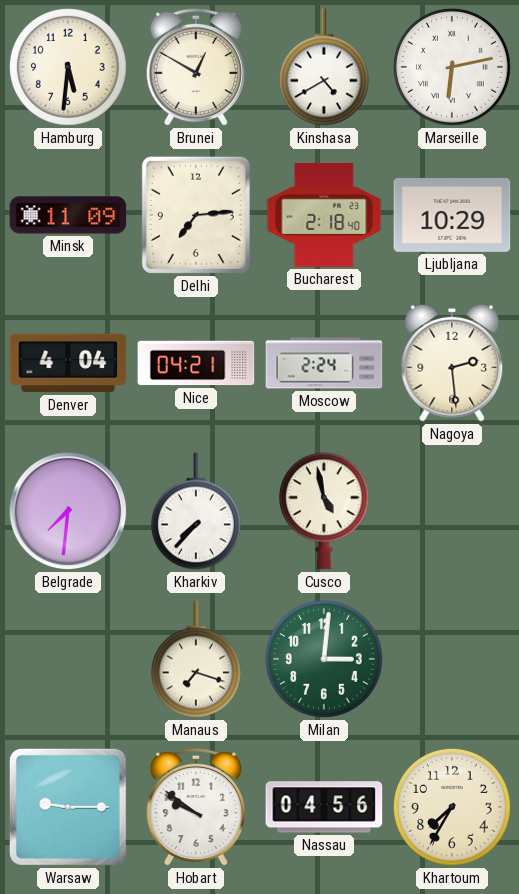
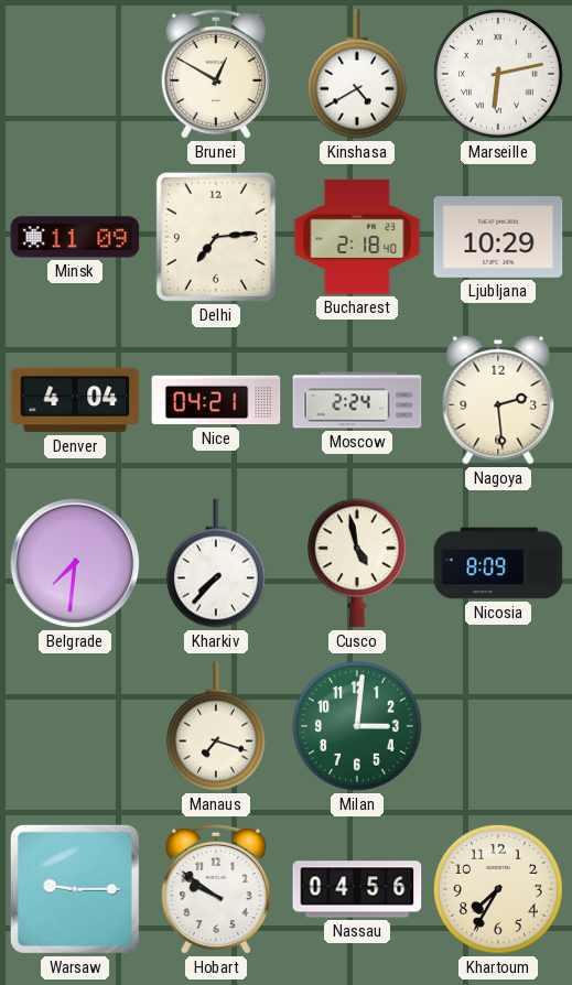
Hamburg: 5:31 -> none (68, 67)
Nicosia: none -> 8:09 (498, 563)
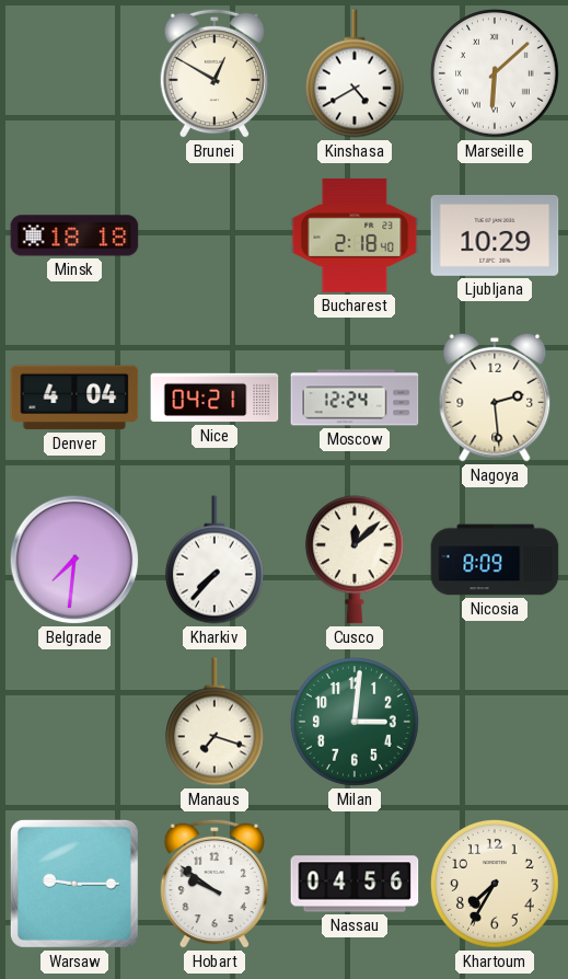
Marseille: 6:13 -> 6:08 (495, 73)
Minsk: 11:09 -> 18:18 (74, 235)
Delhi: 7:14 -> none (216, 237)
Moscow: 2:24 -> 12:24 (355, 398)
Cusco: 4:58 -> 12:08 (355, 560)
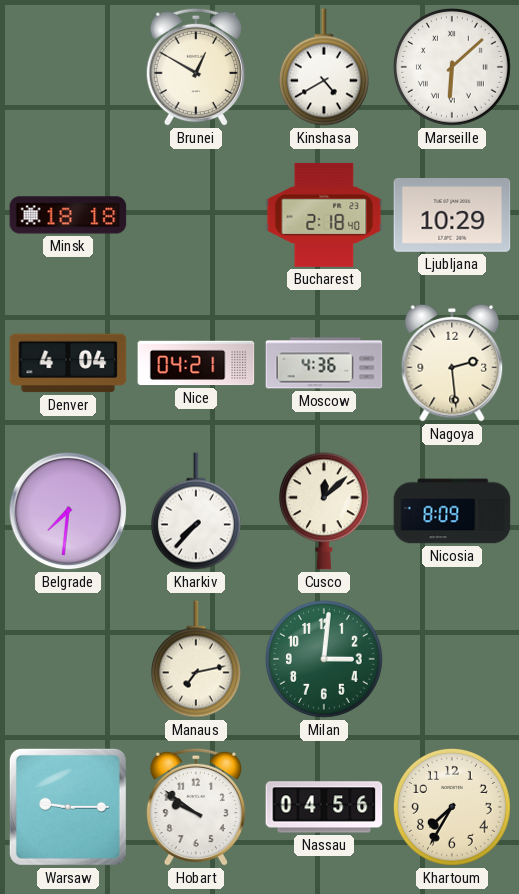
Moscow: 12:24 -> 4:36 (324, 363)
Manaus: 7:18 -> 7:13 (196, 659)
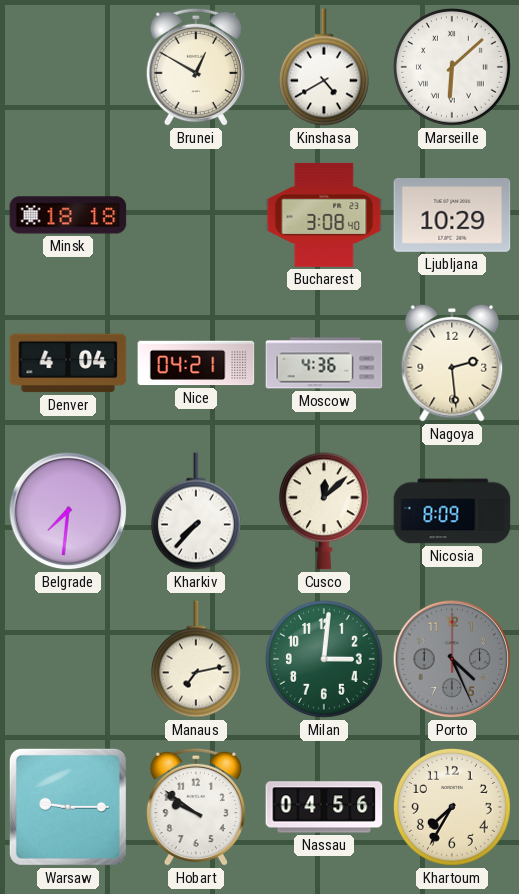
Bucharest: 2:18 -> 3:08 (324, 215)
Porto: none -> 4:26 (452, 659)
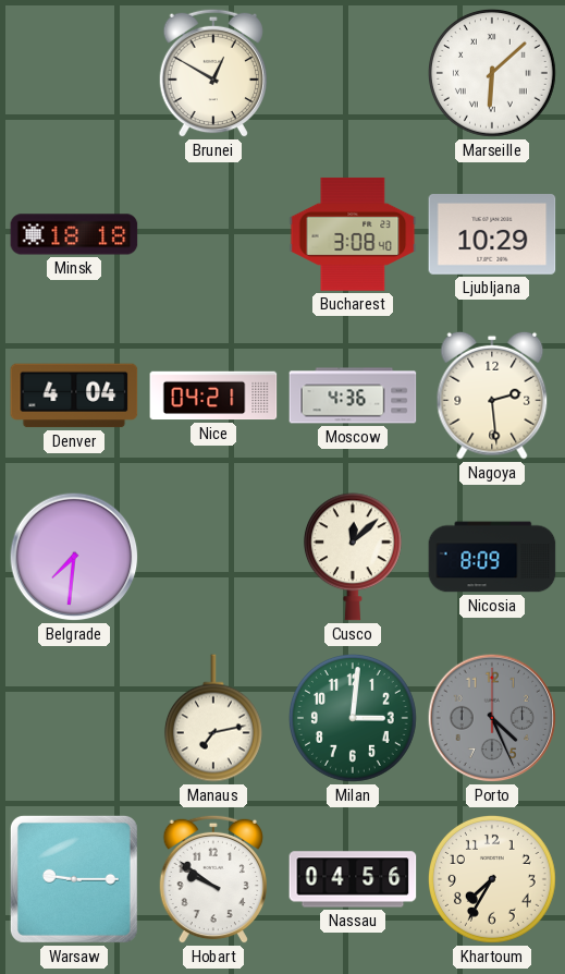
Kinshasa: 4:40 -> none (324, 67)
Kharkiv: 7:37 -> none (196, 511)
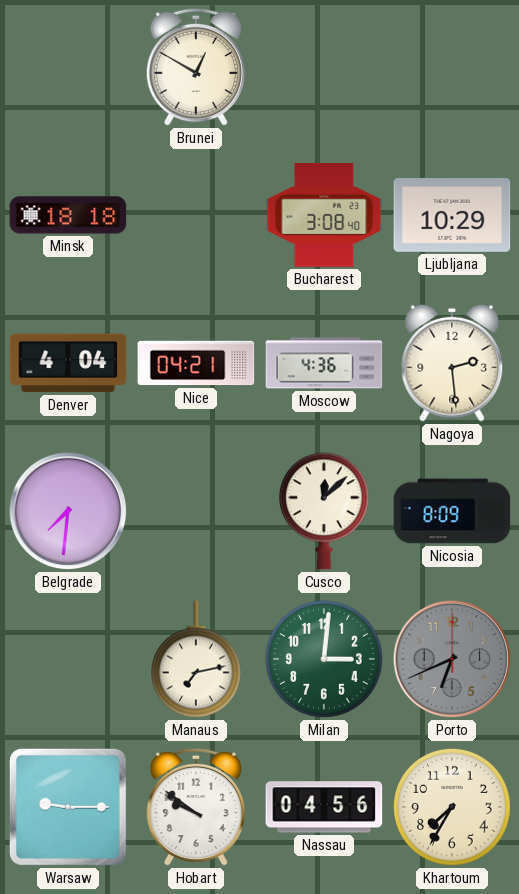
Marseille: 6:08 -> none (492, 73)
Porto: 4:26 -> 6:41 (452, 659)
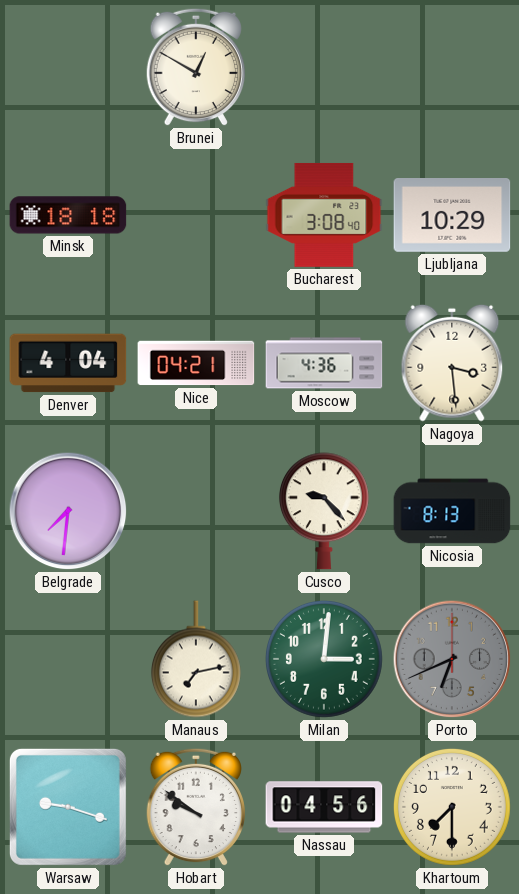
Nagoya: 2:29 -> 3:29 (452, 363)
Cusco: 12:08 -> 9:23 (324, 511)
Nicosia: 8:09 -> 8:13 (452, 511)
Warsaw: 9:15 -> 9:18 (68, 807)
Khartoum: 7:35 -> 7:30 (452, 807)
